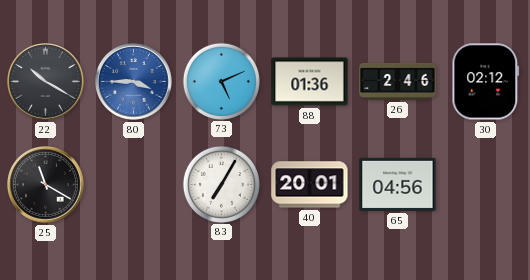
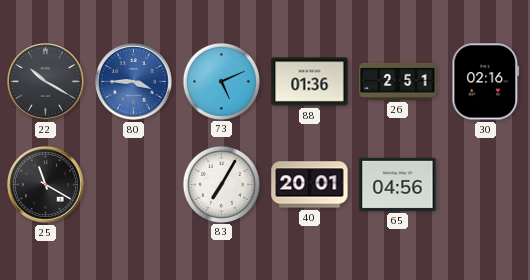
26: 2:46 -> 2:51 (398, 81)
30: 02:12 -> 02:16 (486, 82)
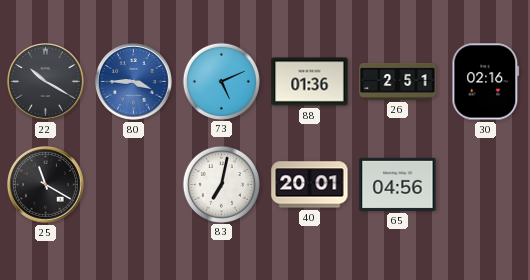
83: 7:05 -> 7:02 (221, 184)
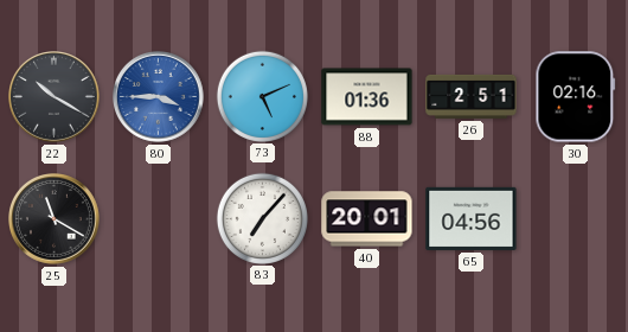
83: 7:02 -> 7:07 (262, 218)
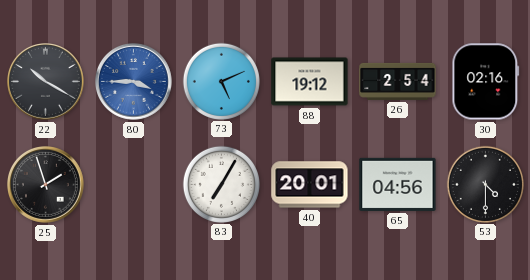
88: 01:36 -> 19:12 (310, 82)
26: 2:51 -> 2:54 (398, 81)
25: 11:20 -> 1:57 (46, 185)
83: 7:07 -> 7:05 (221, 184)
53: none -> 4:30 (485, 184)
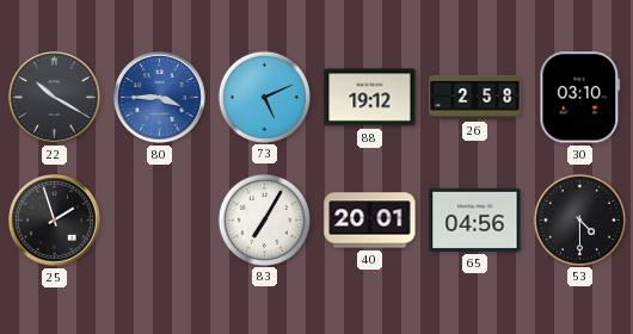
26: 2:54 -> 2:58 (475, 97)
30: 02:16 -> 03:10 (580, 98)
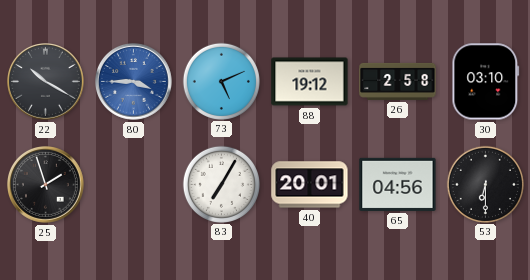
53: 4:30 -> 6:30 (485, 184)
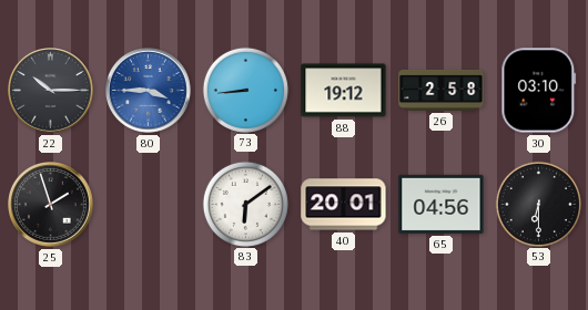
22: 10:20 -> 10:15 (51, 91)
73: 5:11 -> 8:44 (245, 90)
83: 7:05 -> 6:09 (245, 204)
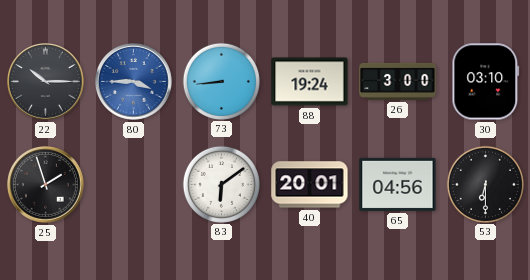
88: 19:12 -> 19:24 (310, 82)
26: 2:58 -> 3:00 (398, 81)
